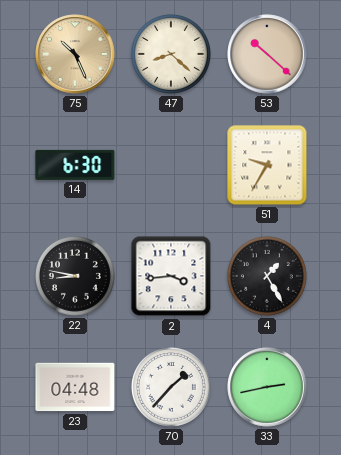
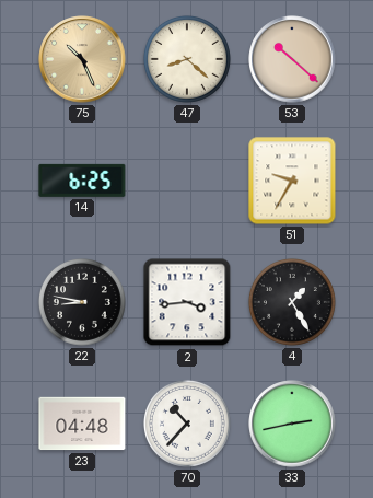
14: 6:30 -> 6:25 (82, 181)
70: 1:37 -> 10:37 (187, 424)
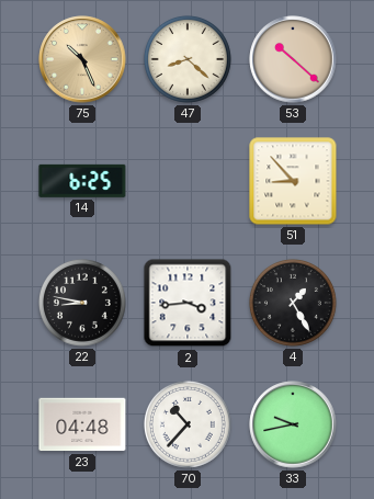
51: 9:35 -> 8:53 (293, 181)
33: 2:43 -> 9:43 (293, 424)
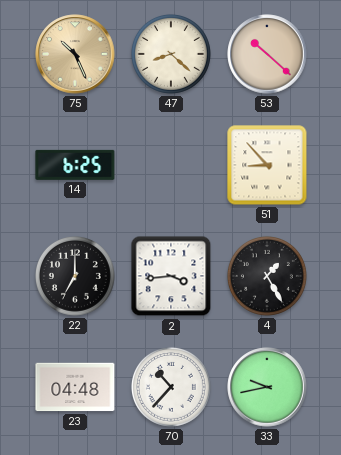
22: 8:47 -> 7:00 (75, 276)
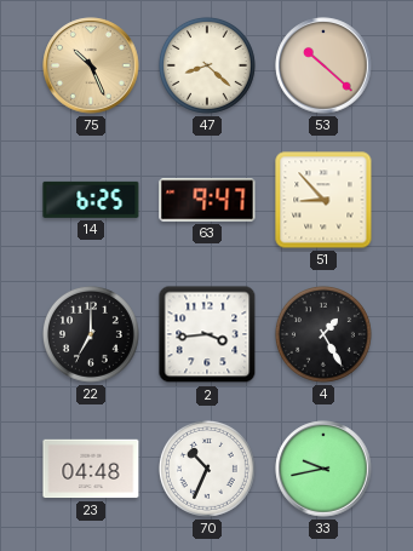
63: none -> 9:47 (207, 200)
70: 10:37 -> 10:34 (207, 469)
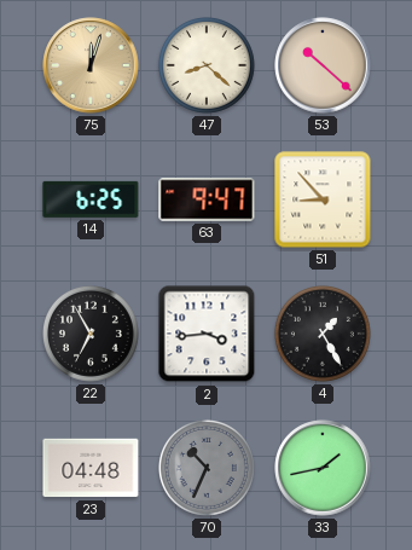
75: 10:26 -> 12:03 (91, 65)
22: 7:00 -> 6:55 (91, 334)
70 dial: white -> grey (207, 468)
33: 9:43 -> 1:43 (323, 468)
